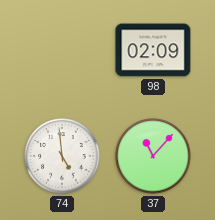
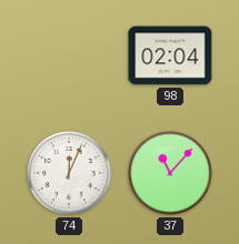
98: 02:09 -> 02:04 (170, 55)
74: 4:59 -> 12:04 (69, 173)
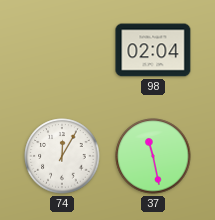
74: 12:04 -> 12:05 (62, 156)
37: 11:07 -> 11:28 (153, 156)
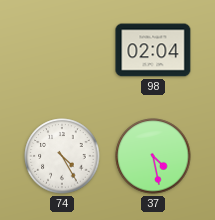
74: 12:05 -> 4:25 (62, 156)
37: 11:28 -> 4:28 (153, 156)
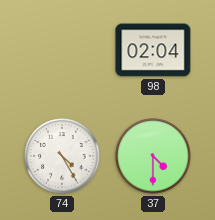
37: 4:28 -> 4:30 (153, 156)
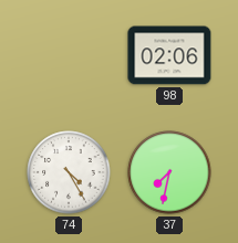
98: 02:04 -> 02:06 (169, 55)
37: 4:30 -> 7:32 (169, 172)
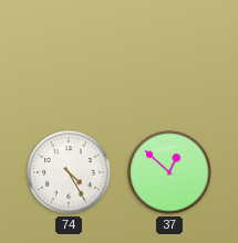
98: 02:06 -> none (169, 55)
37: 7:32 -> 12:52 (169, 172)
